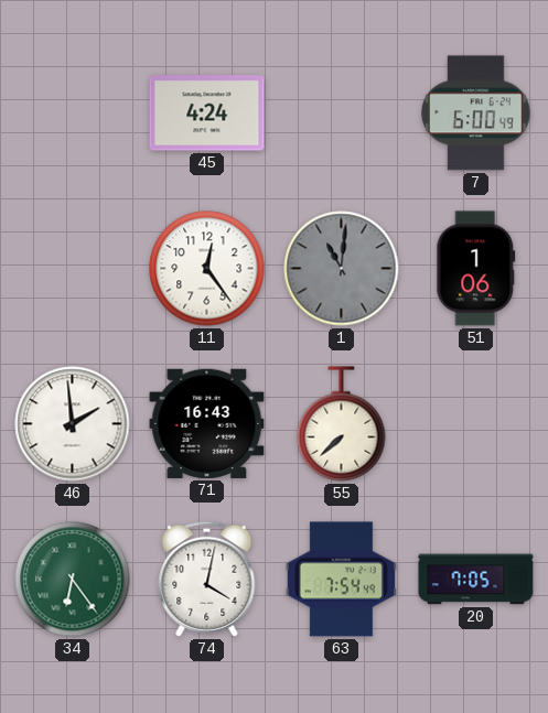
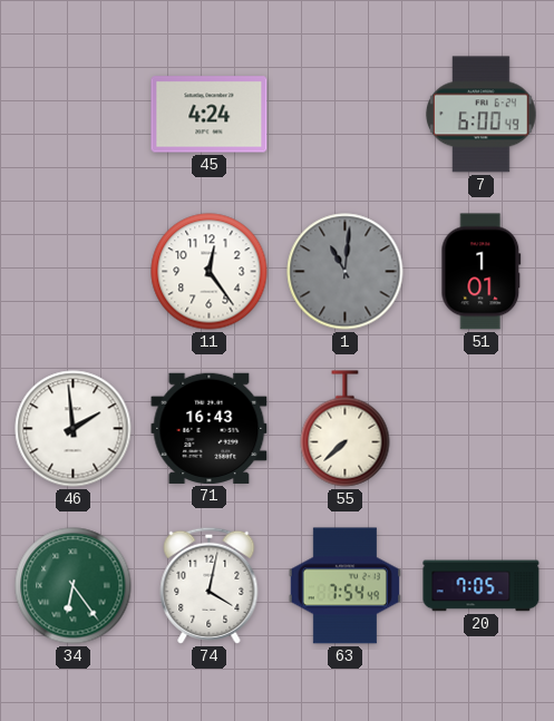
51: 1:06 -> 1:01 (482, 272)
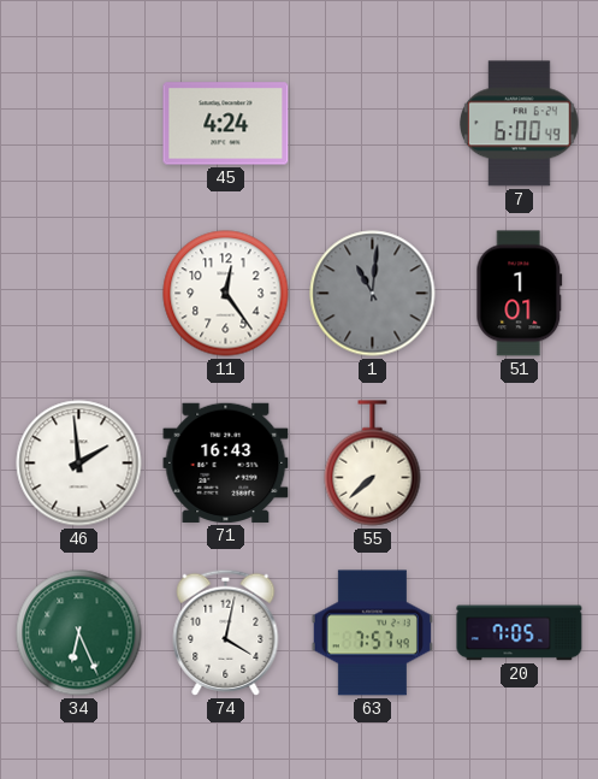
34: 6:24 -> 6:26 (79, 633)
63: 7:54 -> 7:57 (372, 633)
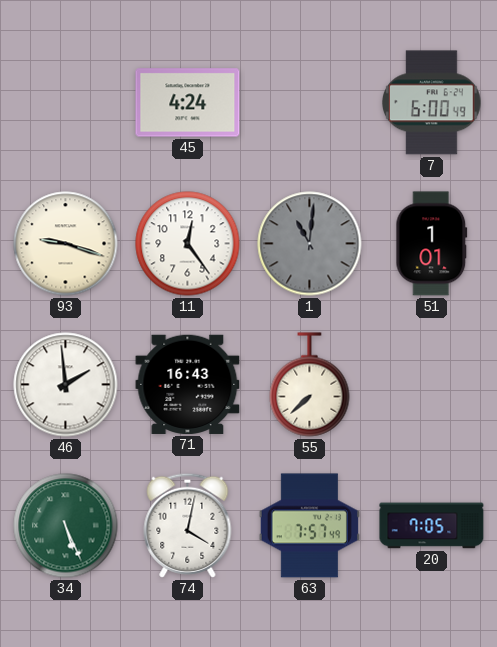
93: none -> 9:18 (66, 244)
34: 6:26 -> 5:26 (66, 526)
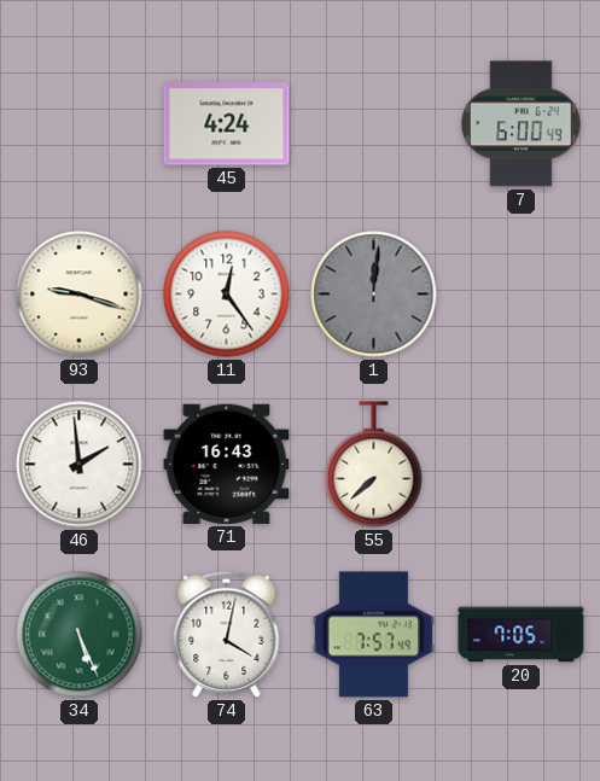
1: 11:01 -> 12:01 (374, 295)
51: 1:01 -> none (432, 244)
